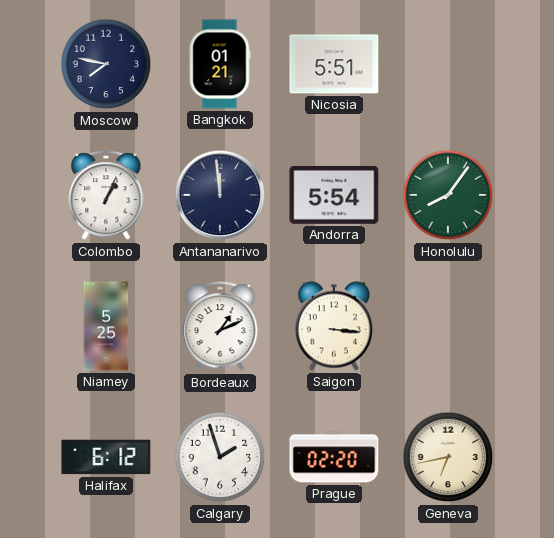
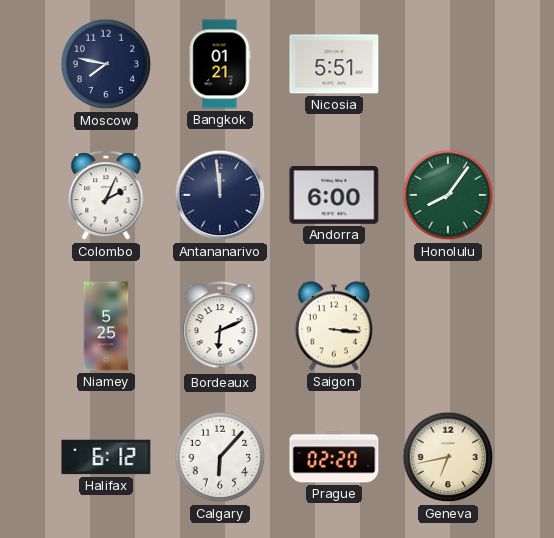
Colombo: 1:04 -> 2:04 (106, 196)
Andorra: 5:54 -> 6:00 (334, 195)
Bordeaux: 1:11 -> 6:11 (220, 327)
Calgary: 1:57 -> 6:07 (220, 457)
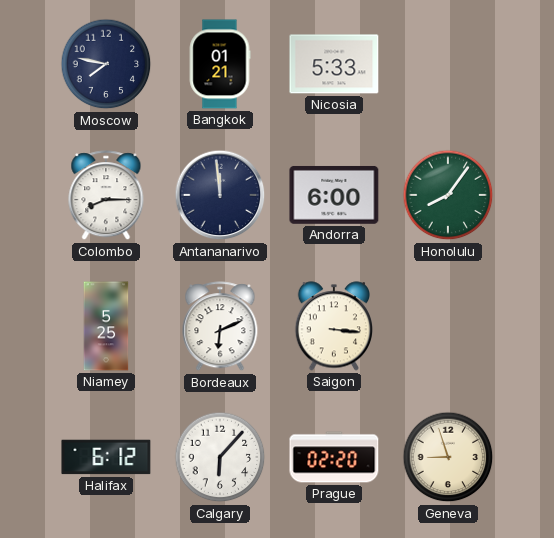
Nicosia: 5:51 -> 5:33 (334, 64)
Colombo: 2:04 -> 8:15 (106, 196)
Geneva: 6:43 -> 8:57 (448, 457)
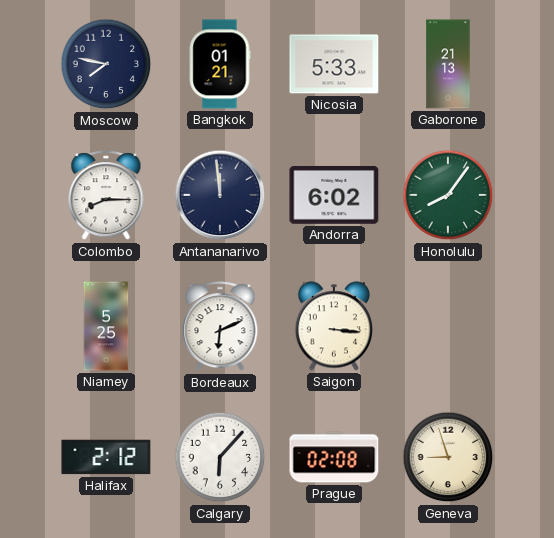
Gaborone: none -> 21:13 (448, 64)
Andorra: 6:00 -> 6:02 (334, 195)
Halifax: 6:12 -> 2:12 (106, 457)
Prague: 02:20 -> 02:08 (334, 457)
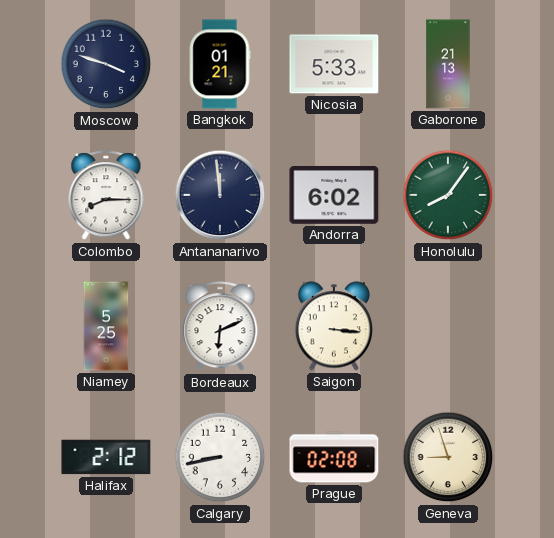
Moscow: 7:47 -> 3:48 (106, 64)
Calgary: 6:07 -> 8:43 (220, 457)
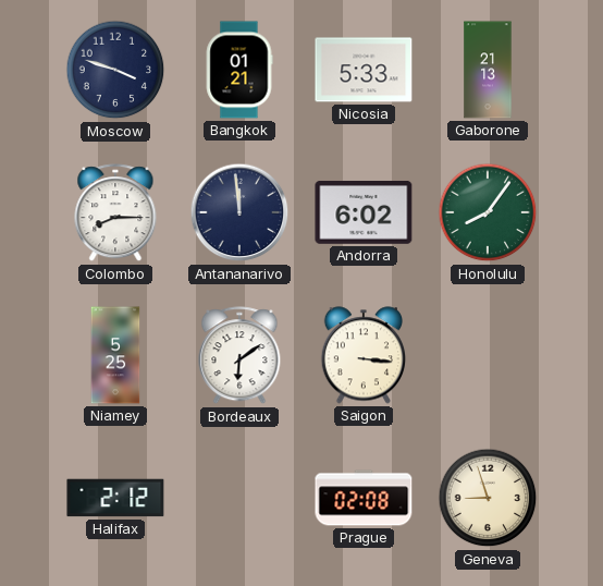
Bordeaux: 6:11 -> 6:09 (239, 356)
Calgary: 8:43 -> none (220, 457)
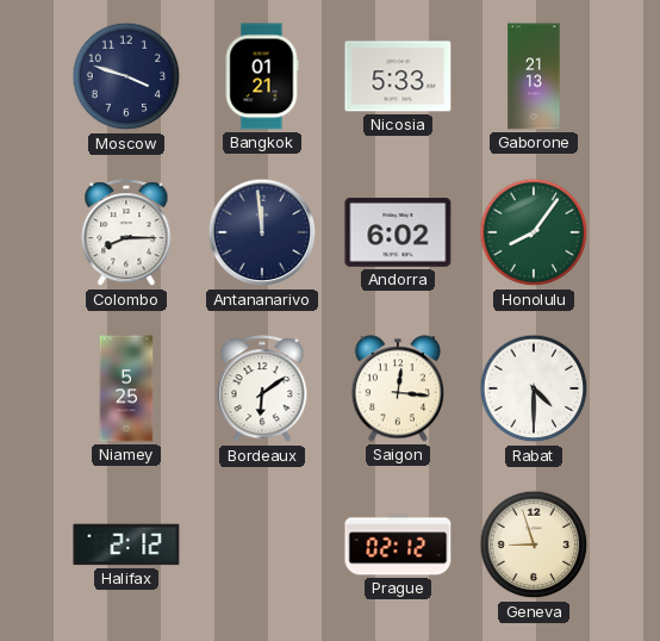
Saigon: 3:16 -> 12:16 (397, 388)
Rabat: none -> 4:30 (534, 388)
Prague: 02:08 -> 02:12 (398, 544)
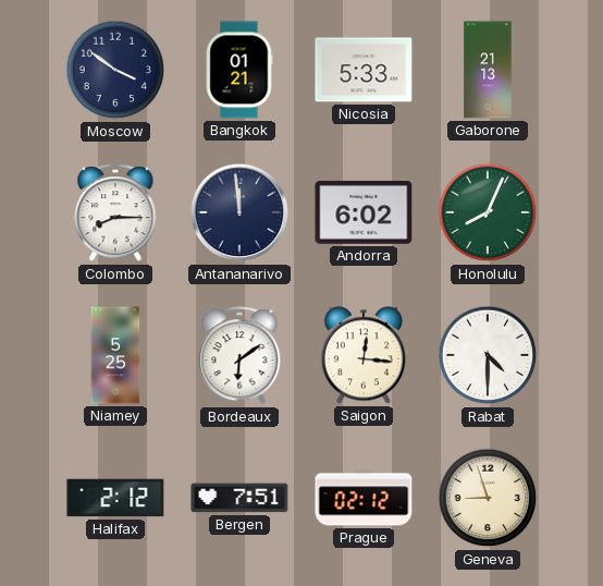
Moscow: 3:48 -> 3:51 (115, 70)
Honolulu: 8:06 -> 8:04 (488, 212)
Bergen: none -> 7:51 (239, 498)
